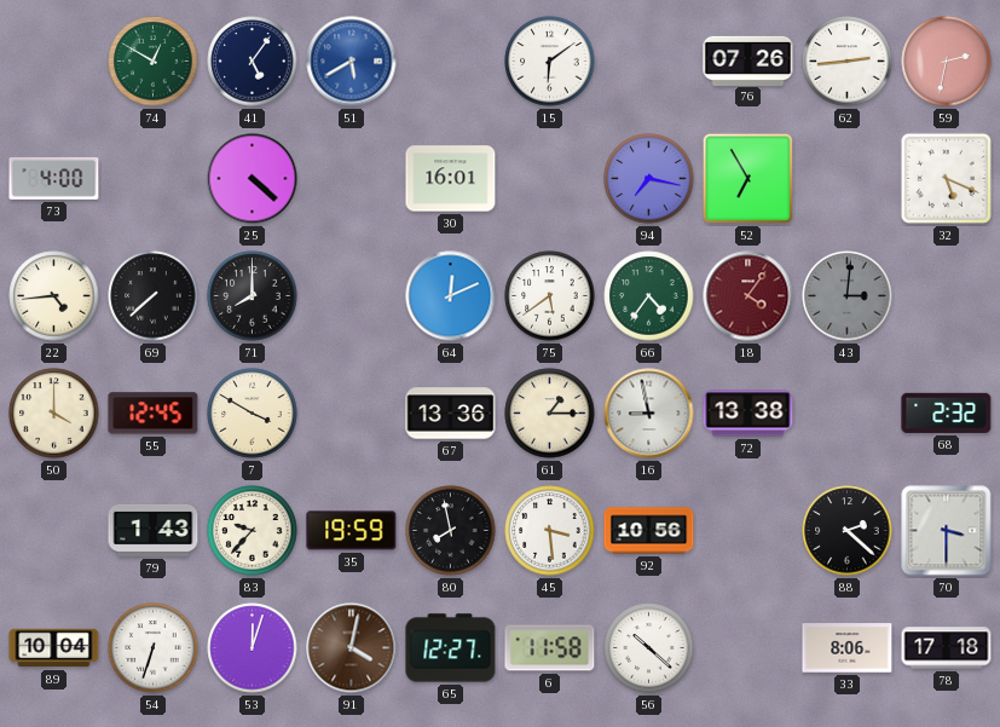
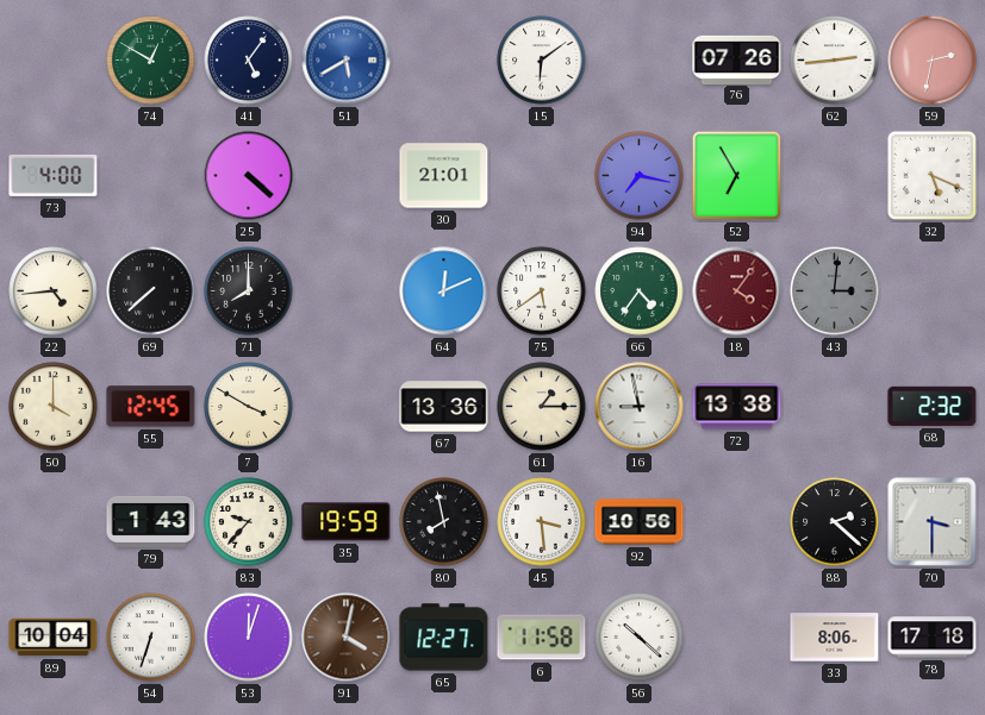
30: 16:01 -> 21:01 (444, 176)
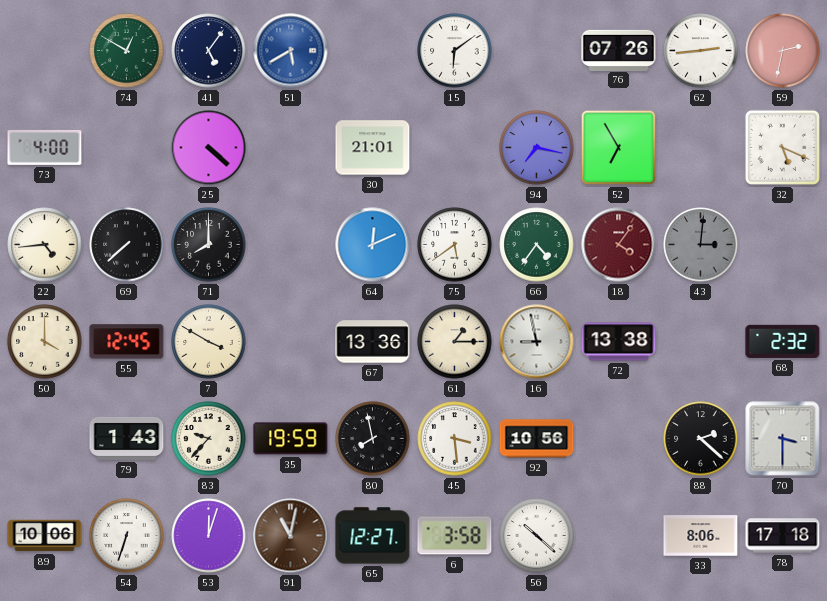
89: 10:04 -> 10:06 (45, 536)
91: 4:02 -> 11:02 (291, 536)
6: 11:58 -> 3:58 (455, 536)
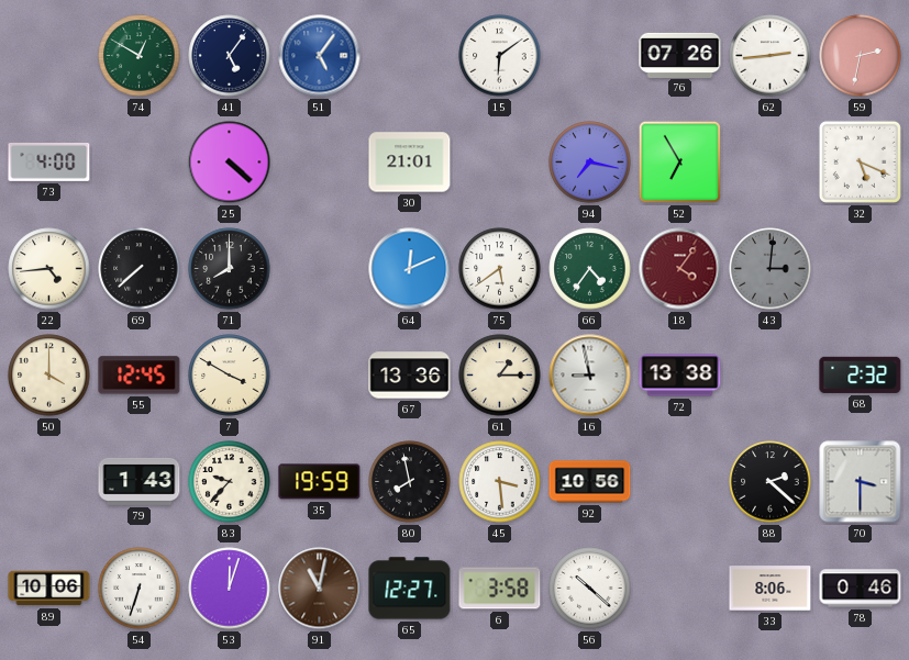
51: 5:40 -> 5:06 (320, 56)
78: 17:18 -> 0:46 (861, 589)
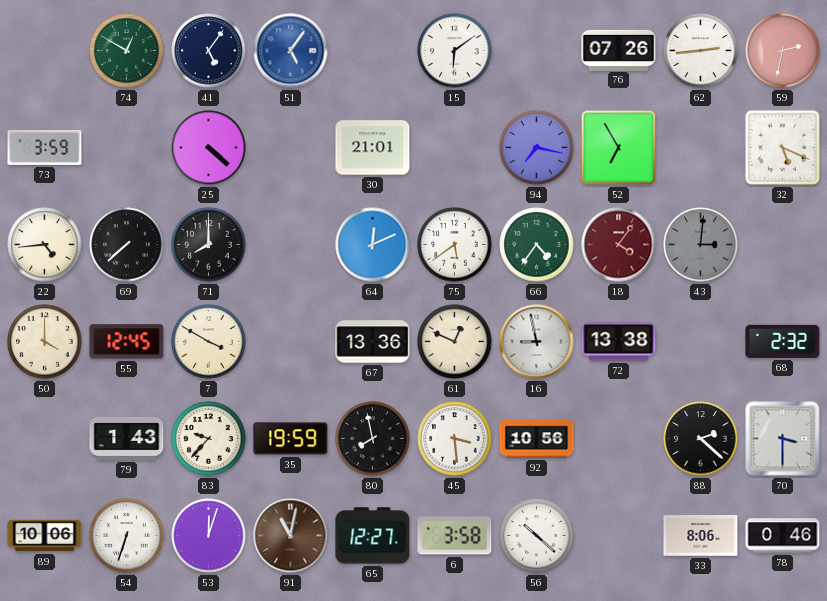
73: 4:00 -> 3:59 (45, 147)
61: 1:15 -> 12:49 (455, 342)
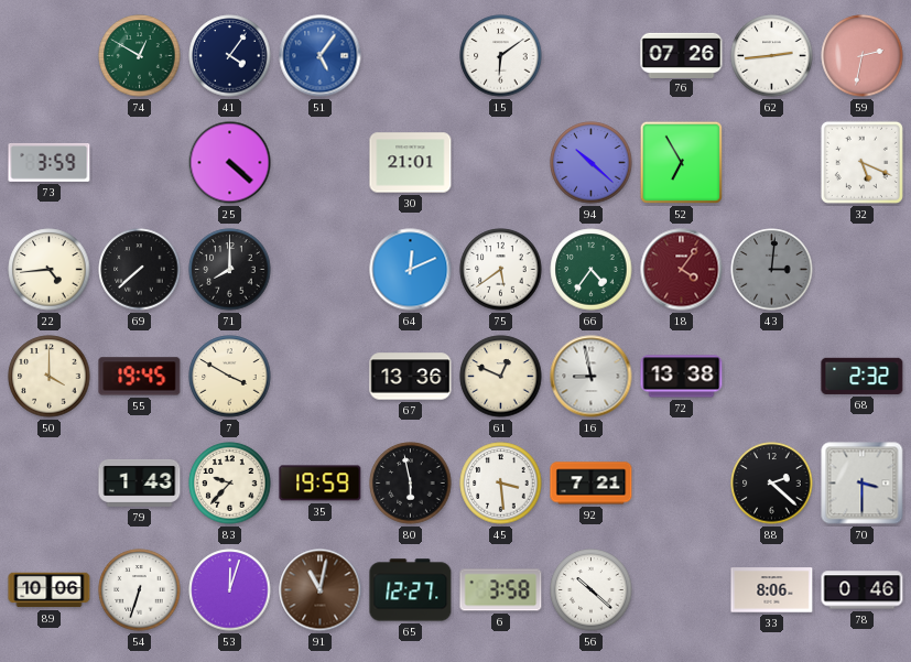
41: 5:06 -> 4:06 (230, 56)
94: 7:17 -> 10:22 (592, 163)
55: 12:45 -> 19:45 (140, 377)
80: 7:58 -> 5:58 (411, 484)
92: 10:56 -> 7:21 (592, 484)
